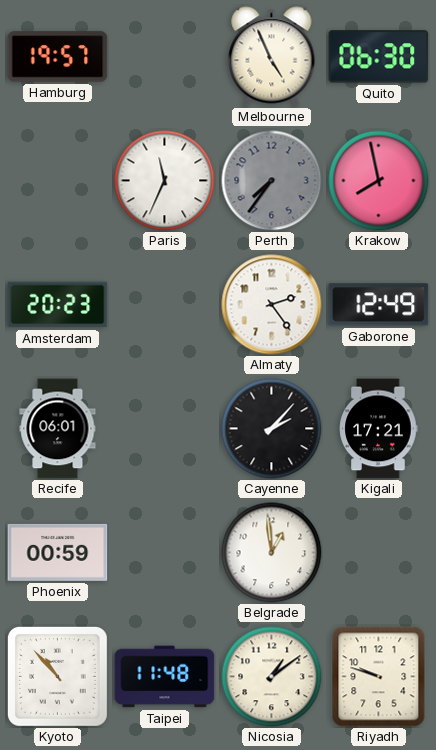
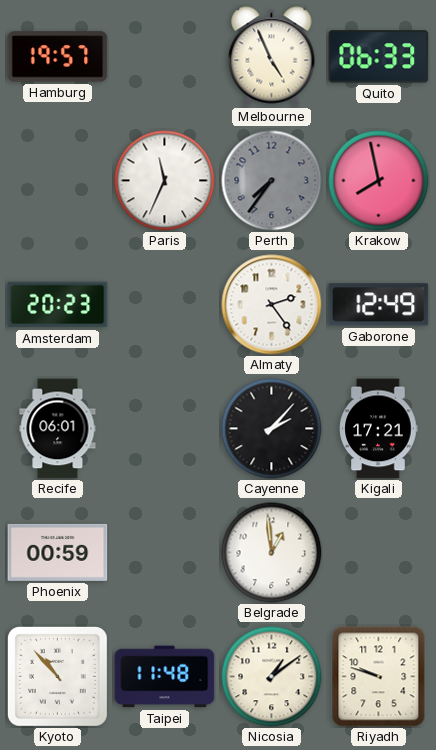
Quito: 06:30 -> 06:33 (379, 57)
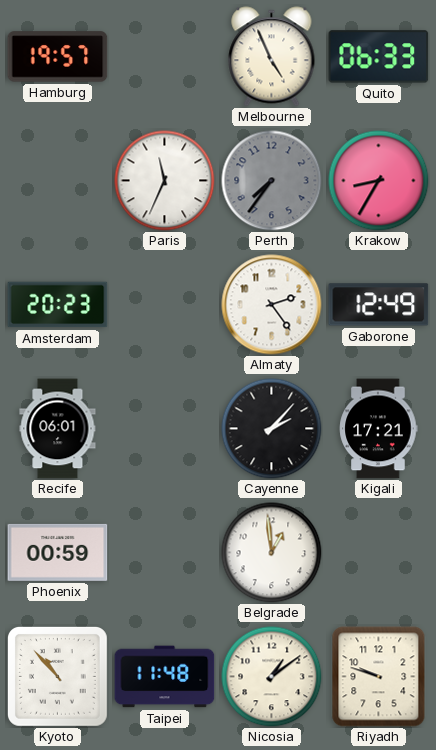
Krakow: 7:58 -> 8:35 (379, 181)
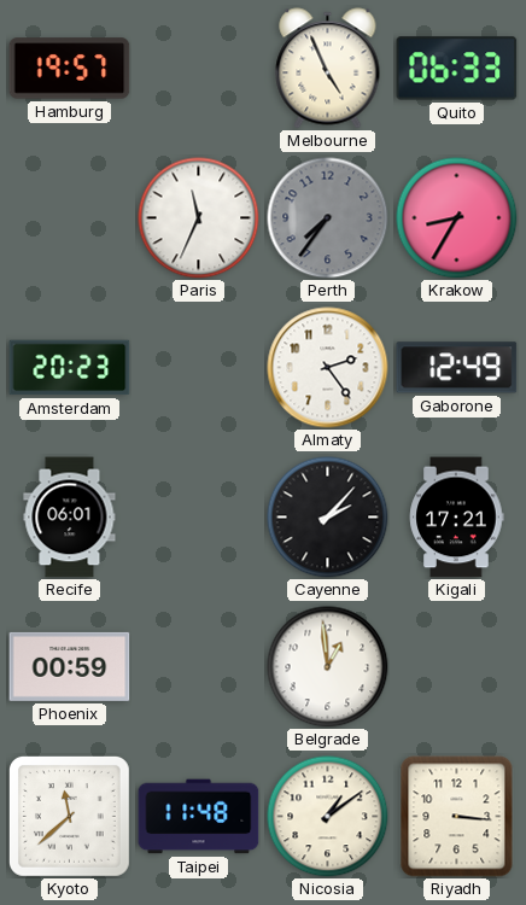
Kyoto: 10:53 -> 11:38 (69, 816)
Riyadh: 9:48 -> 3:16 (457, 817)
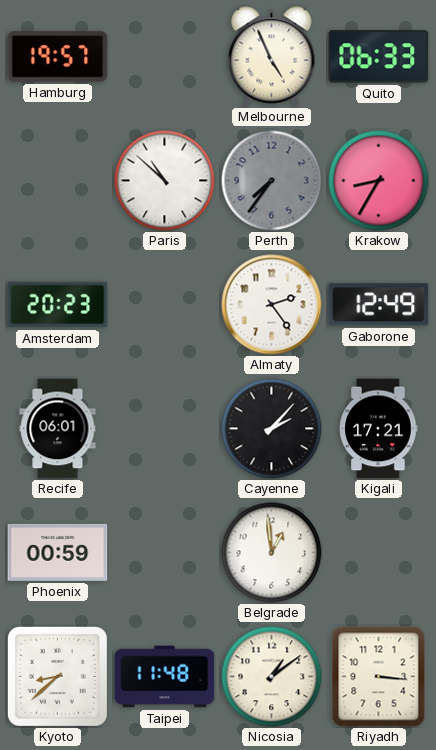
Paris: 11:34 -> 10:52 (165, 181)
Kyoto: 11:38 -> 8:38 (57, 676)
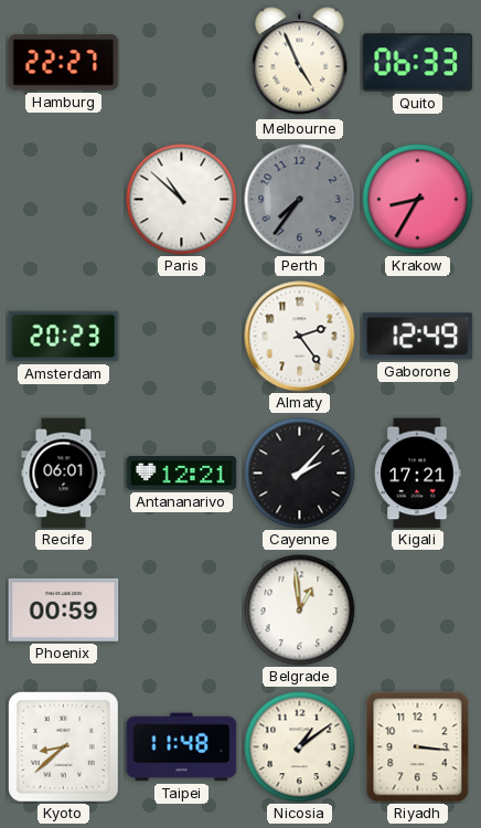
Hamburg: 19:57 -> 22:27 (64, 63)
Antananarivo: none -> 12:21 (182, 474)
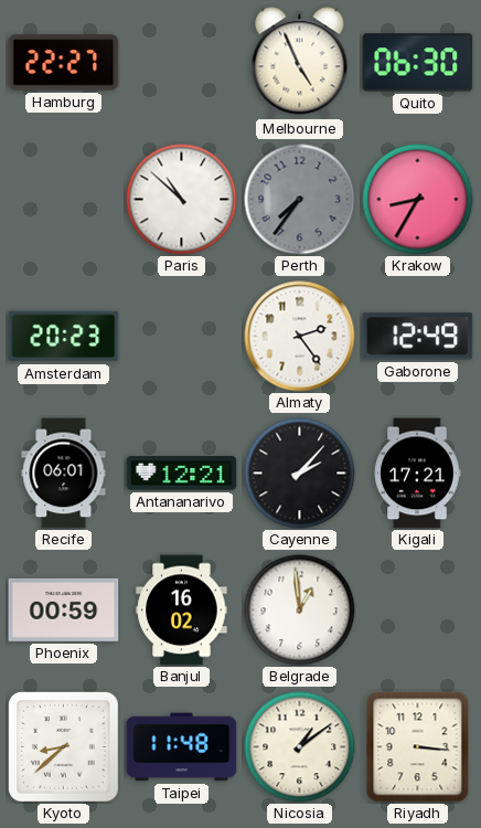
Quito: 06:33 -> 06:30 (418, 63)
Banjul: none -> 16:02 (182, 611)
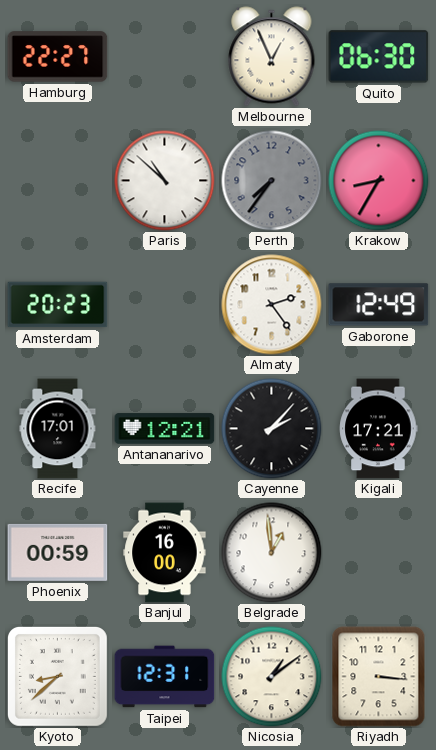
Melbourne: 4:56 -> 12:56 (272, 57)
Recife: 06:01 -> 17:01 (58, 429)
Banjul: 16:02 -> 16:00 (165, 553)
Taipei: 11:48 -> 12:31 (165, 677)
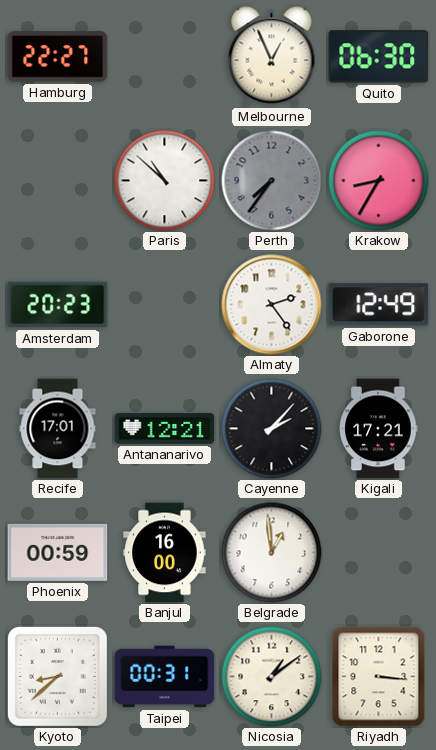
Taipei: 12:31 -> 00:31 (165, 677)
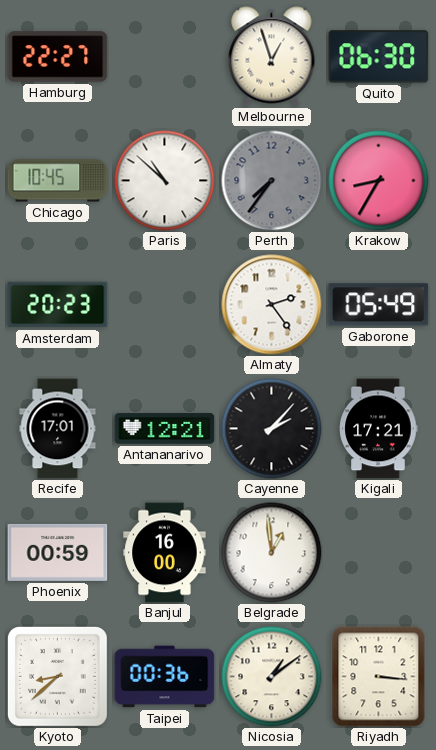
Melbourne: 12:56 -> 12:57 (272, 57)
Chicago: none -> 10:45 (58, 181)
Gaborone: 12:49 -> 05:49 (379, 305)
Taipei: 00:31 -> 00:36 (165, 677)
